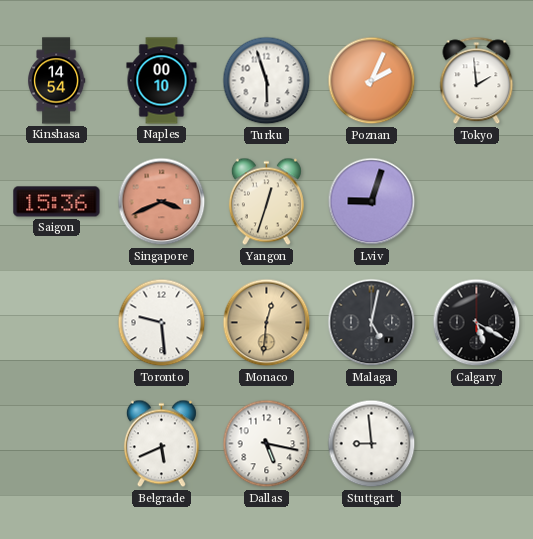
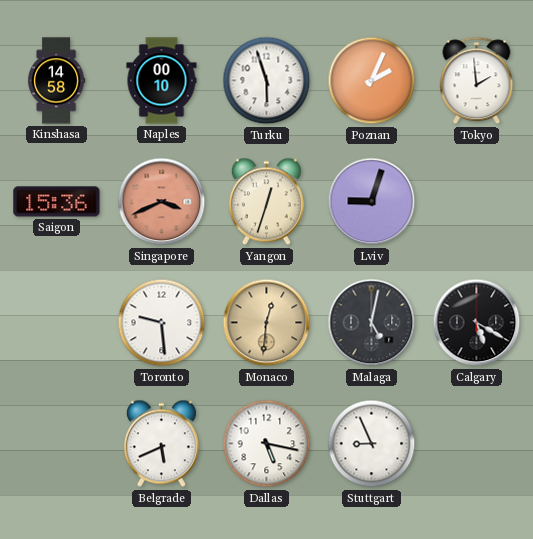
Kinshasa: 14:54 -> 14:58 (56, 81)
Stuttgart: 8:59 -> 8:56 (372, 444)
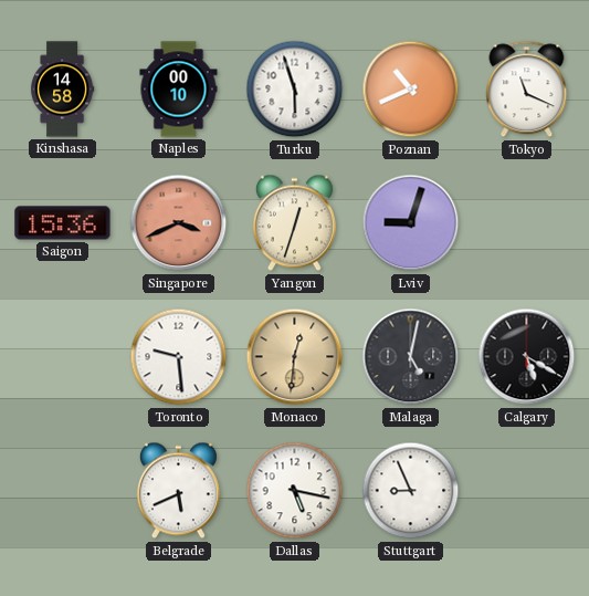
Poznan: 2:04 -> 10:41 (411, 90)
Tokyo: 1:59 -> 11:19 (527, 90)
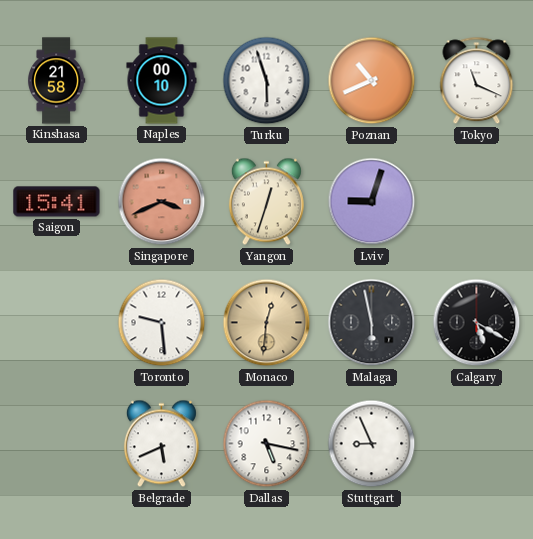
Kinshasa: 14:58 -> 21:58 (56, 81)
Saigon: 15:36 -> 15:41 (57, 202)
Malaga: 5:02 -> 5:58 (372, 323)
